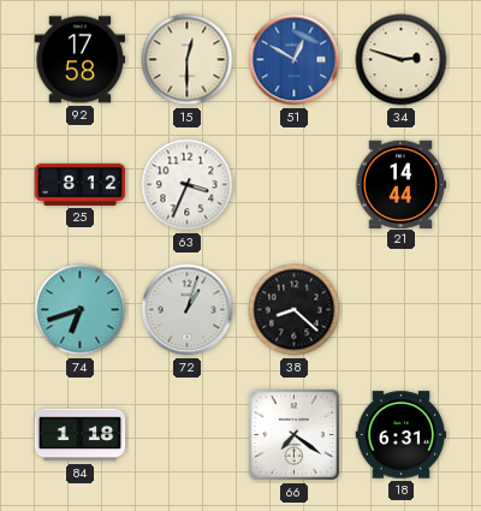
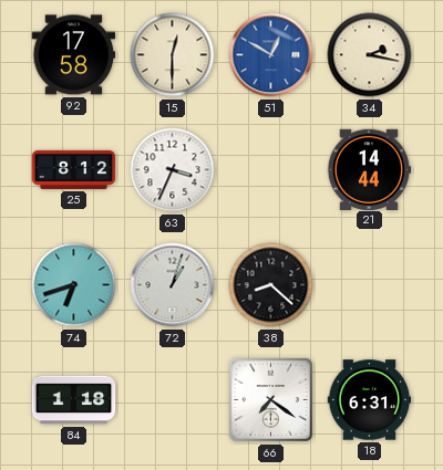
34: 2:48 -> 2:17 (370, 55)
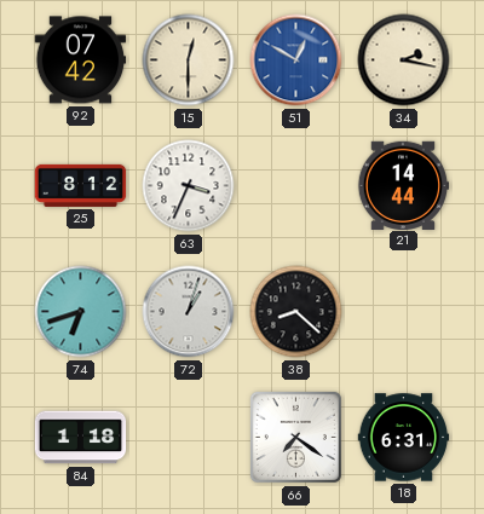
92: 17:58 -> 07:42 (81, 60)
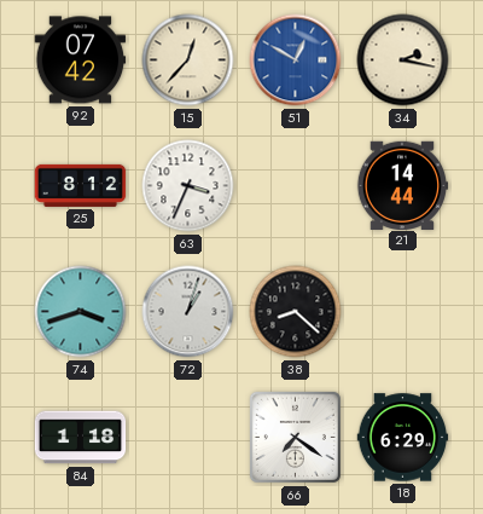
15: 12:30 -> 12:37 (188, 60)
74: 6:42 -> 3:42 (81, 312)
18: 6:31 -> 6:29 (403, 438)
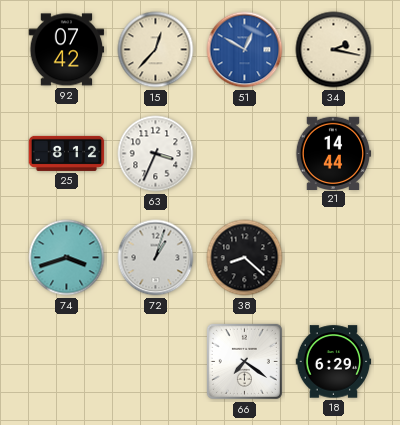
84: 1:18 -> none (81, 438)
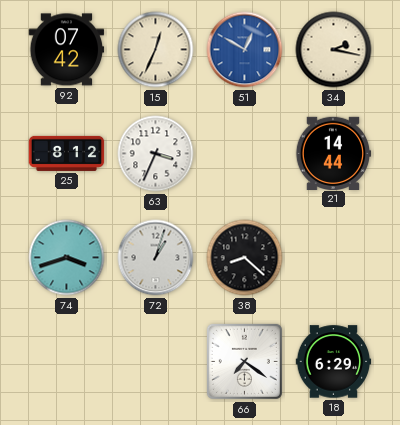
15: 12:37 -> 12:34 (156, 50)
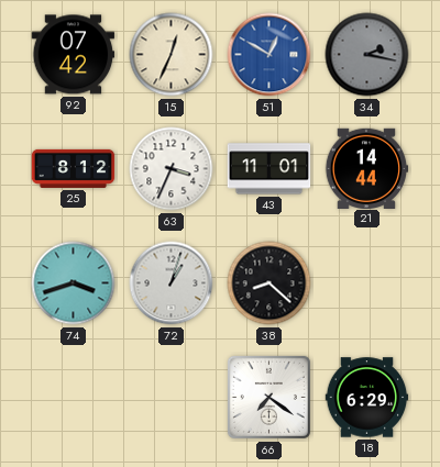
34 dial: cream -> grey (367, 55)
43: none -> 11:01 (269, 169)
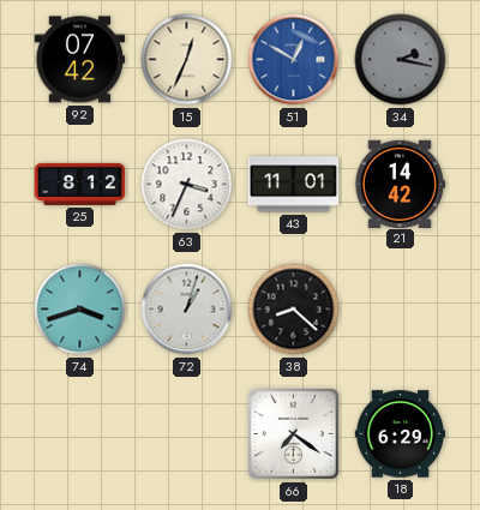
21: 14:44 -> 14:42 (400, 184)
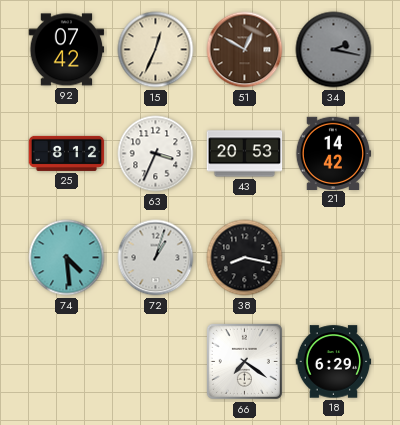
51 dial: blue -> brown (245, 50)
43: 11:01 -> 20:53 (245, 154)
74: 3:42 -> 4:29 (67, 258)
38: 8:22 -> 8:17 (245, 258)
